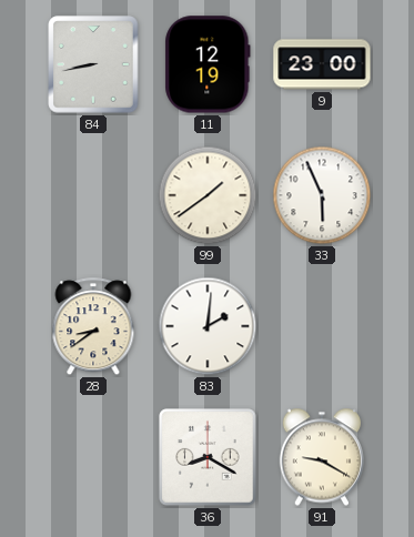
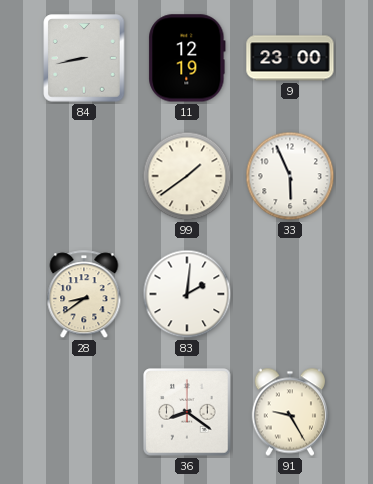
36: 8:20 -> 8:21 (187, 412)
91: 9:20 -> 9:25 (289, 412)
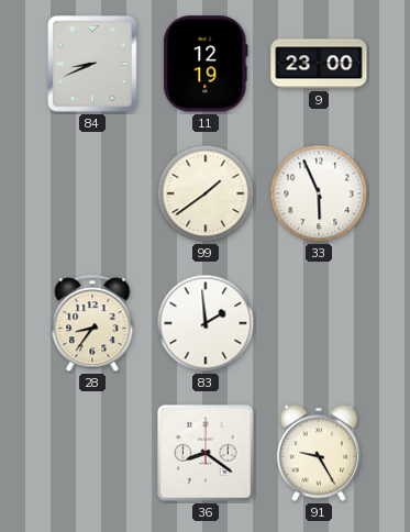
84: 8:43 -> 8:41 (92, 64)
28: 8:39 -> 8:36 (92, 324)
83: 2:01 -> 1:59 (206, 323)
